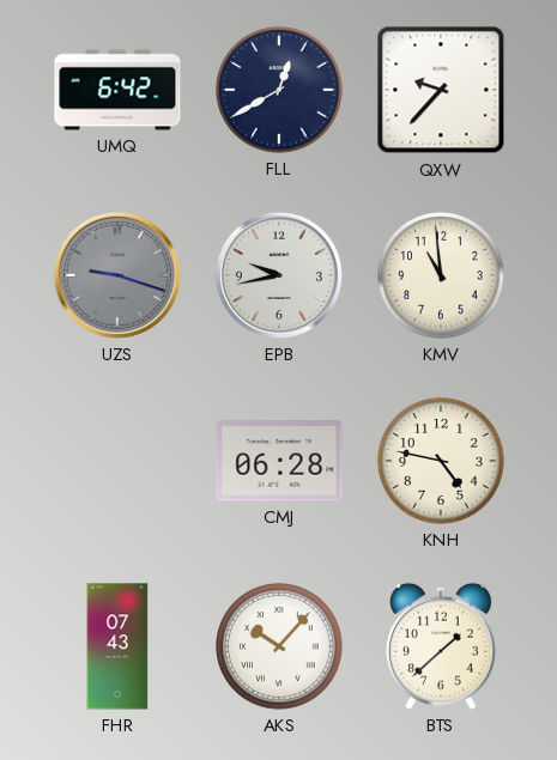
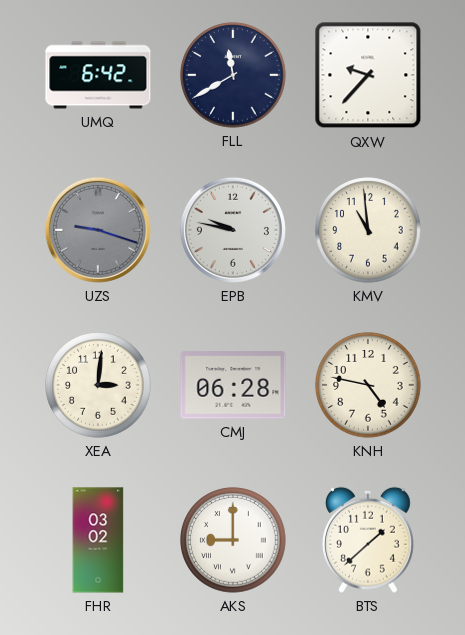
FLL: 12:40 -> 11:40 (233, 75)
EPB: 9:43 -> 9:47 (233, 230)
XEA: none -> 3:01 (98, 385)
FHR: 07:43 -> 03:02 (98, 540)
AKS: 10:07 -> 9:00 (233, 540)
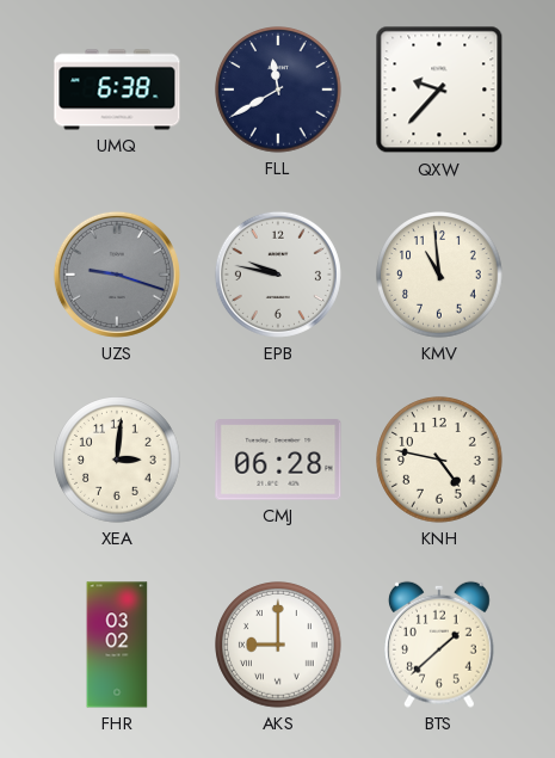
UMQ: 6:42 -> 6:38 (117, 90)
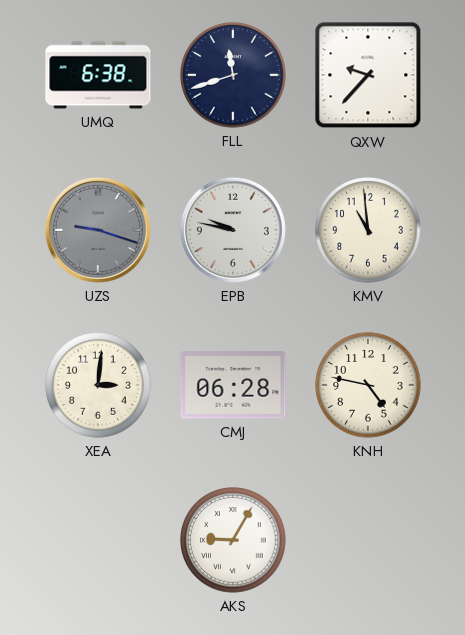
FLL: 11:40 -> 11:42 (233, 75)
FHR: 03:02 -> none (117, 645)
AKS: 9:00 -> 9:05 (233, 540)
BTS: 1:38 -> none (439, 645)
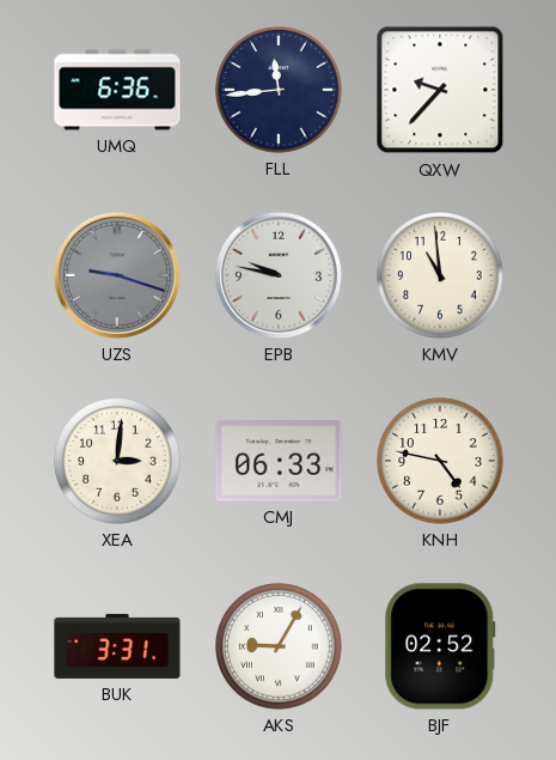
UMQ: 6:38 -> 6:36 (117, 90)
FLL: 11:42 -> 11:44 (279, 90)
CMJ: 06:28 -> 06:33 (279, 461)
BUK: none -> 3:31 (117, 646)
BJF: none -> 02:52 (440, 646)
